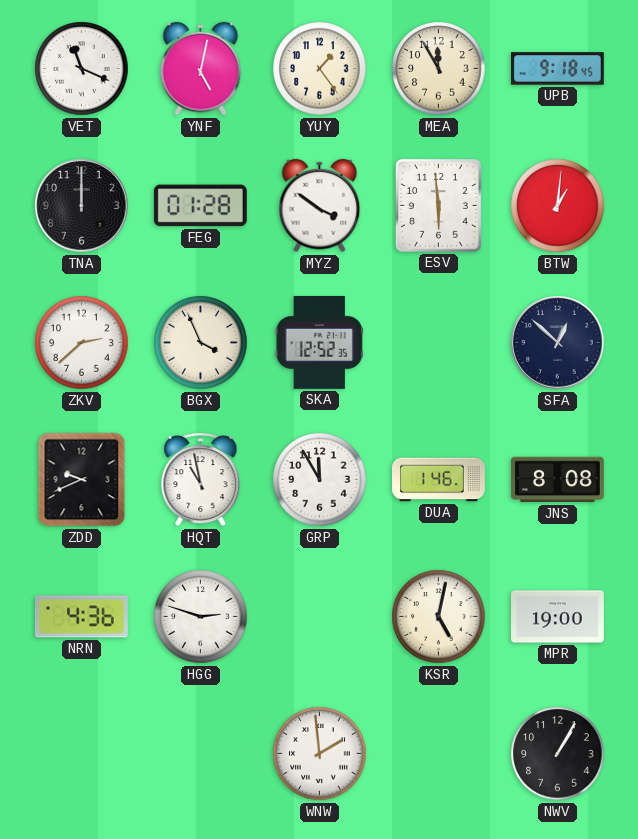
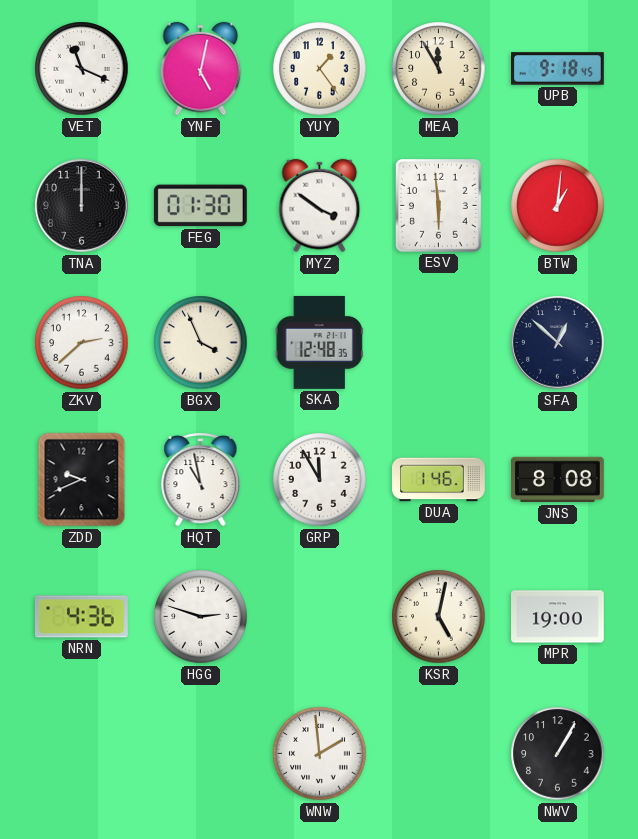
FEG: 01:28 -> 01:30 (200, 206)
SKA: 12:52 -> 12:48 (319, 342)
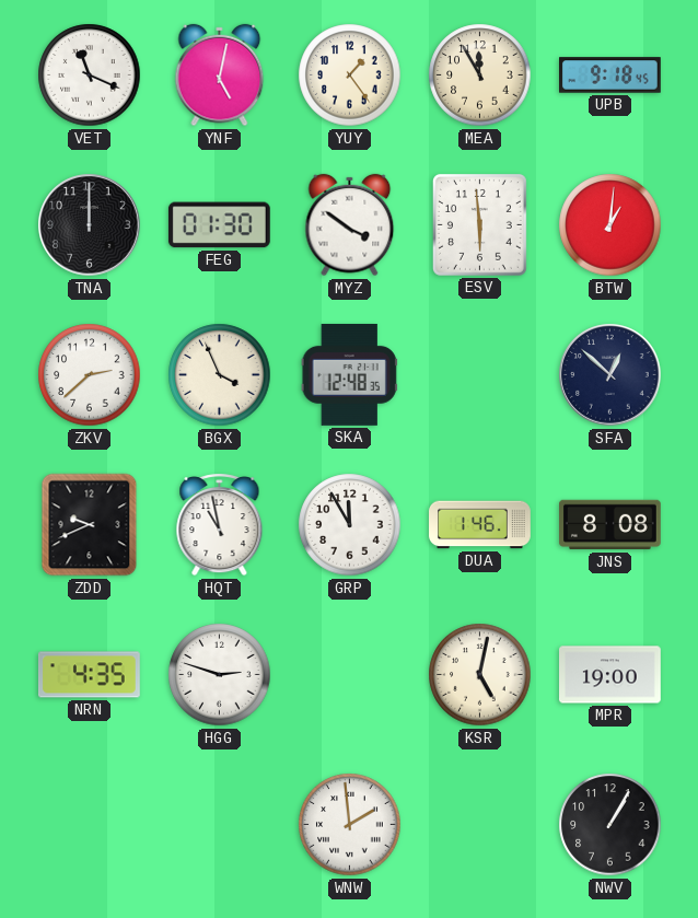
NRN: 4:36 -> 4:35 (90, 675)
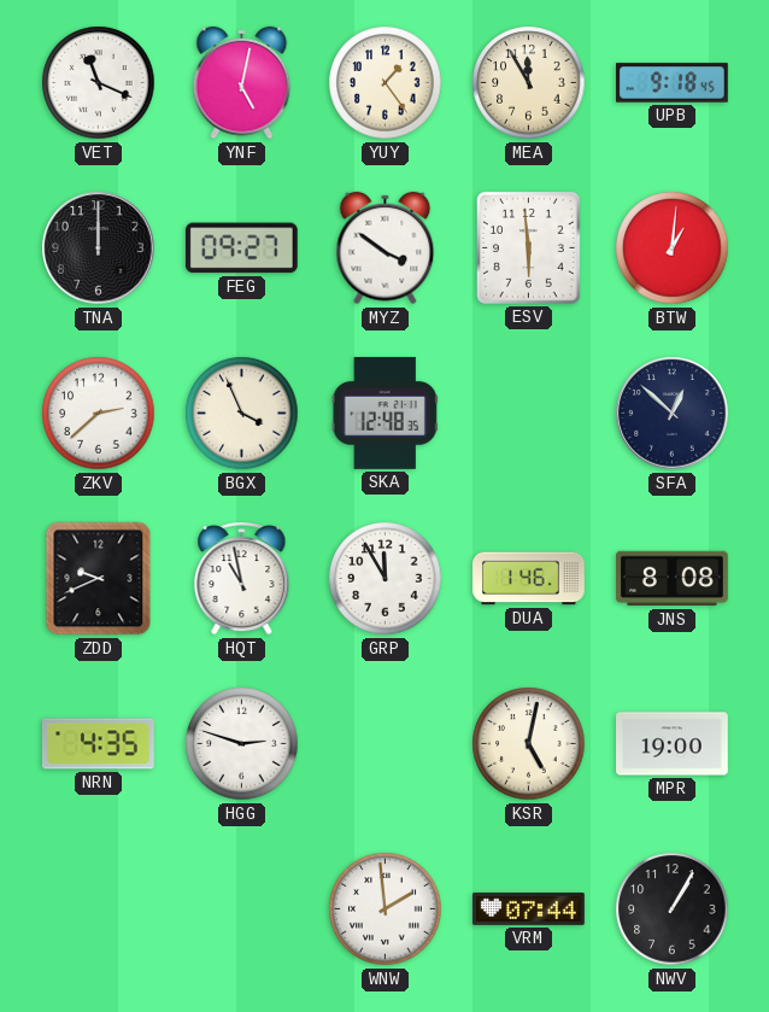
FEG: 01:30 -> 09:27 (241, 248)
VRM: none -> 07:44 (529, 908)
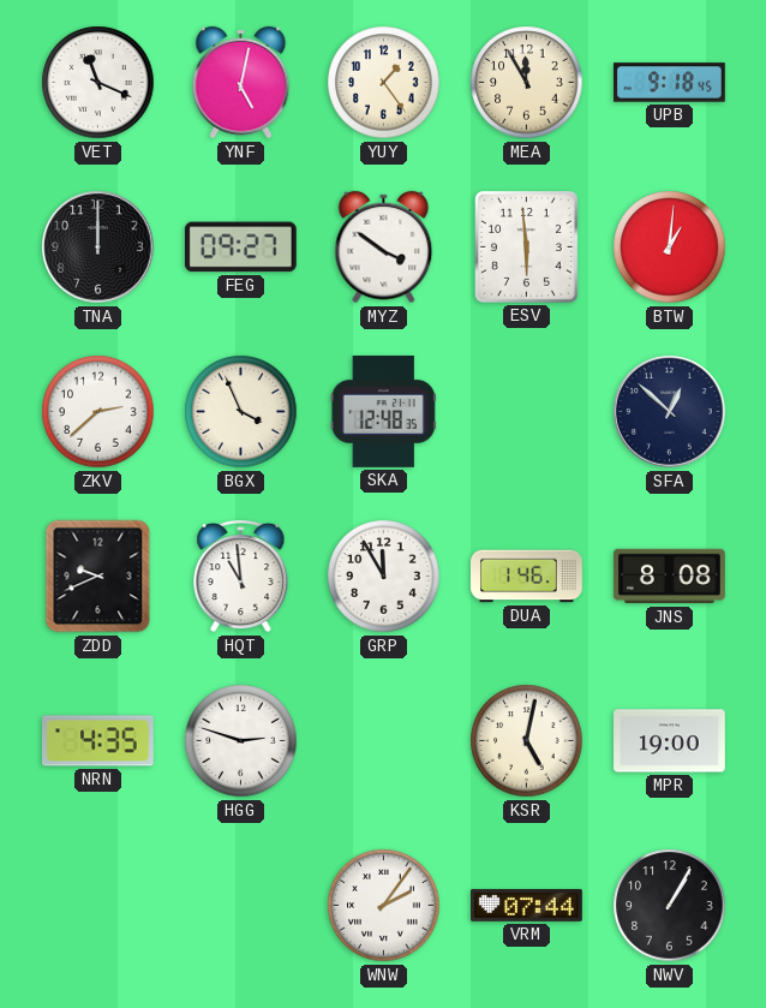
HQT: 10:58 -> 10:59 (241, 577)
WNW: 1:59 -> 2:06 (384, 906)
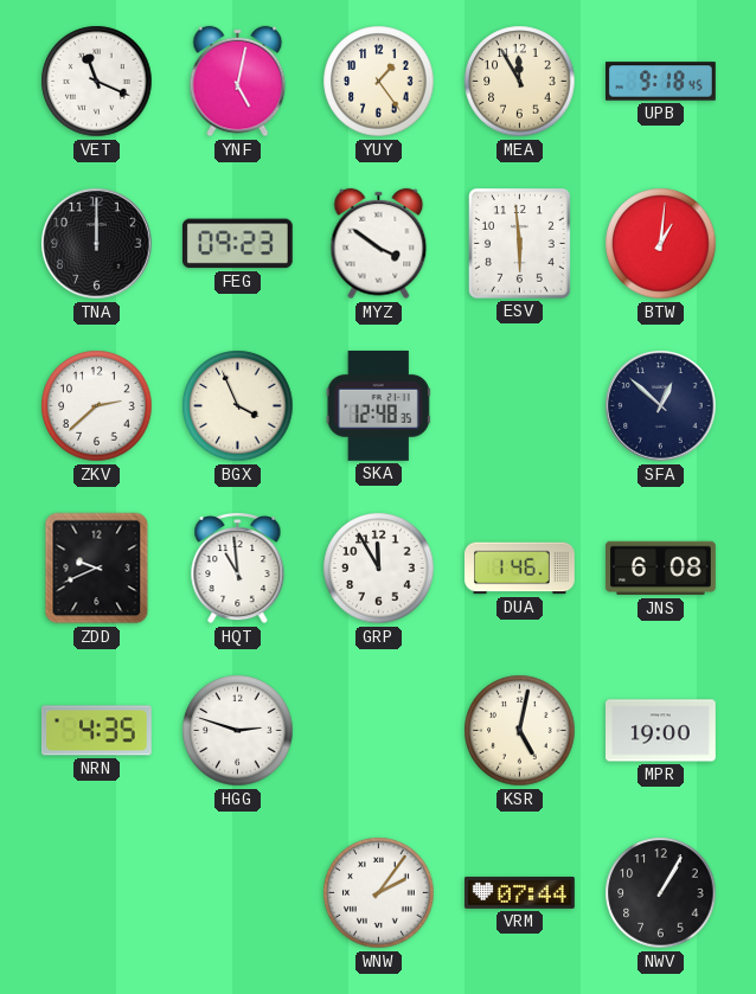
FEG: 09:27 -> 09:23 (237, 244)
JNS: 8:08 -> 6:08 (661, 569)
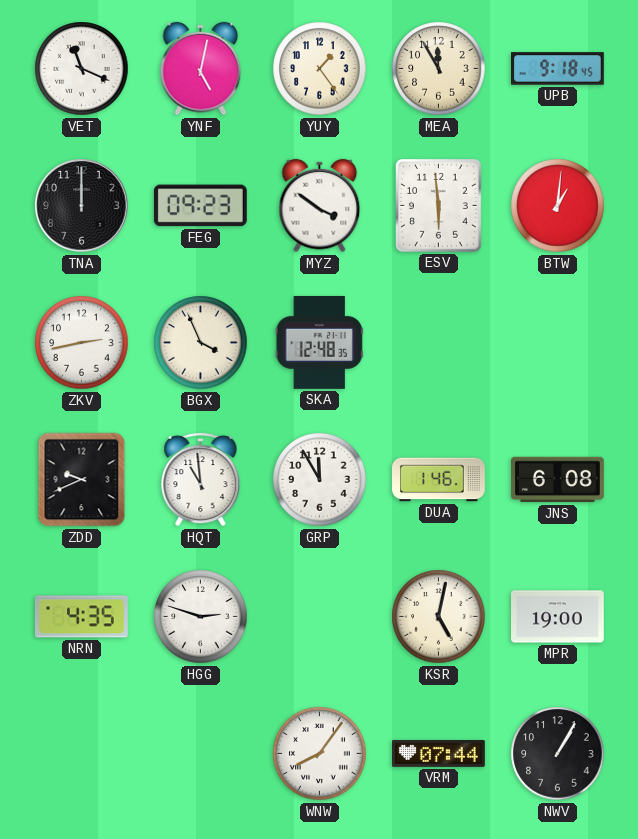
ZKV: 2:38 -> 2:43 (82, 343)
SFA: 12:52 -> none (661, 406)
WNW: 2:06 -> 8:06 (320, 754)
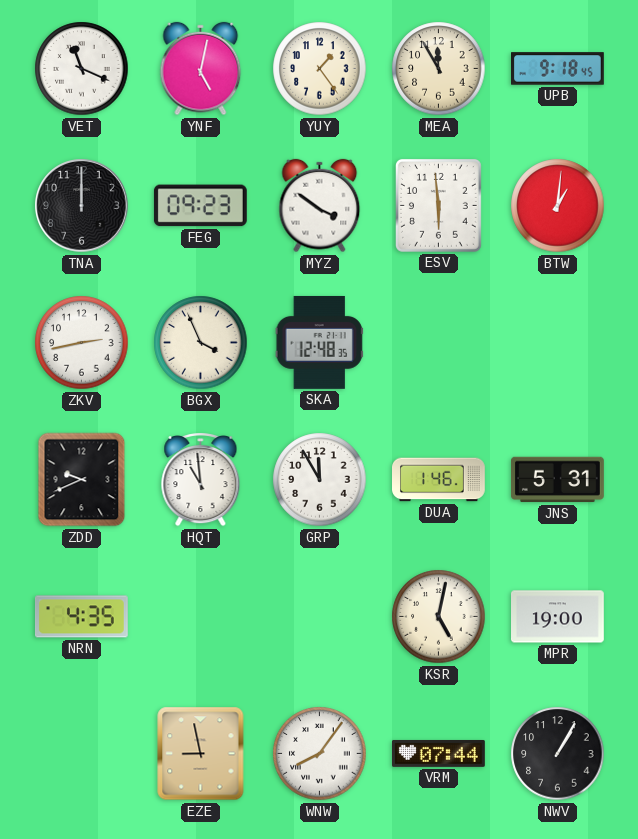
JNS: 6:08 -> 5:31 (558, 480)
HGG: 2:48 -> none (201, 617)
EZE: none -> 8:58 (201, 754)
